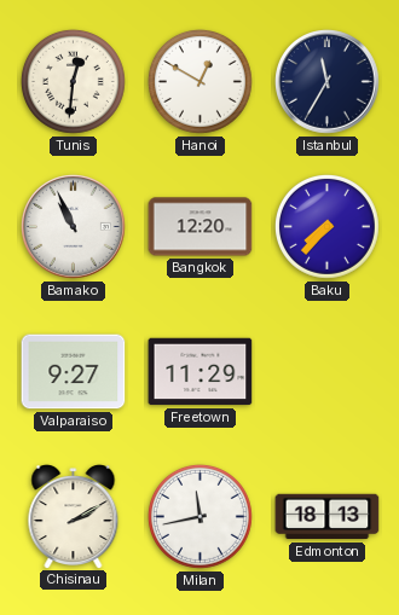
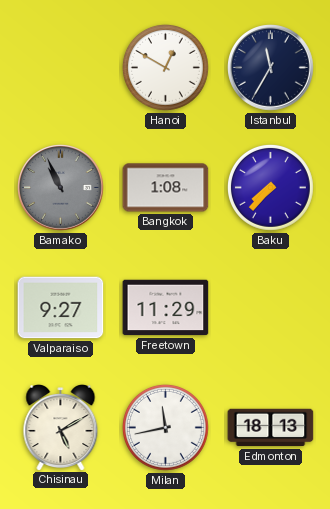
Tunis: 12:31 -> none (73, 81)
Bamako dial: white -> grey (61, 188)
Bangkok: 12:20 -> 1:08 (166, 188)
Chisinau: 2:10 -> 5:10 (61, 428)
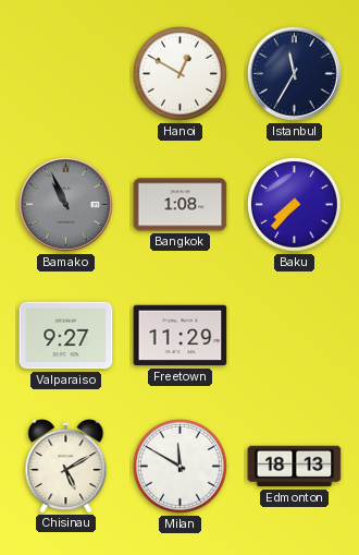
Milan: 11:43 -> 11:50 (179, 466)
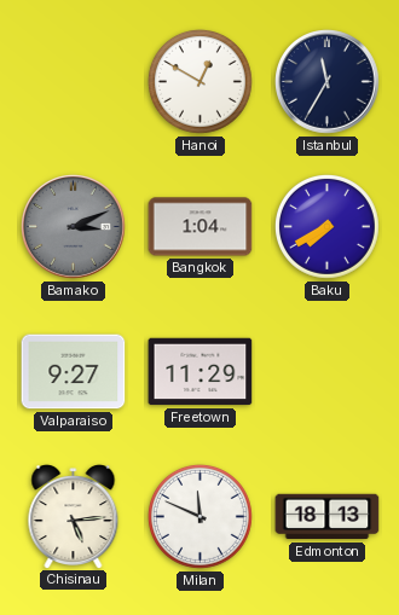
Bamako: 10:56 -> 3:11 (74, 227)
Bangkok: 1:08 -> 1:04 (201, 227)
Baku: 7:37 -> 7:40 (326, 226)
Chisinau: 5:10 -> 5:14 (74, 517)
Milan: 11:50 -> 11:49 (199, 516)
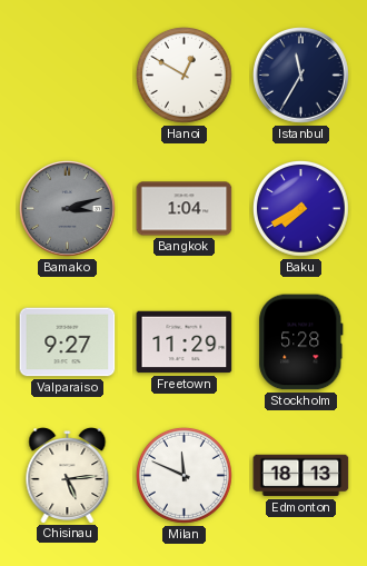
Bamako: 3:11 -> 3:12 (68, 209)
Stockholm: none -> 5:28 (301, 342)
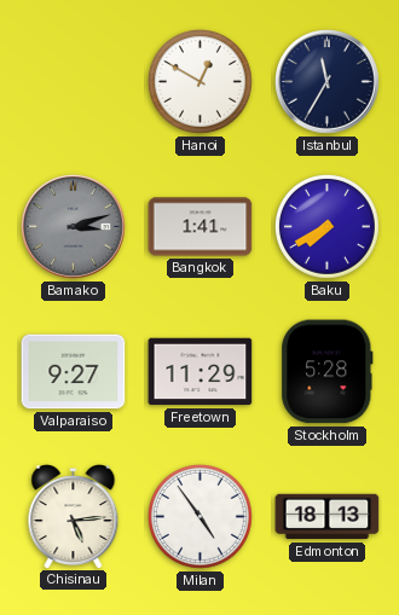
Bangkok: 1:04 -> 1:41 (201, 227)
Milan: 11:49 -> 4:54 (199, 516)
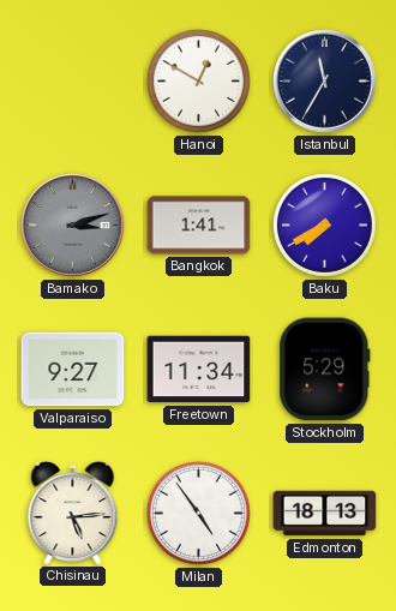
Freetown: 11:29 -> 11:34 (199, 370)
Stockholm: 5:28 -> 5:29 (325, 370)
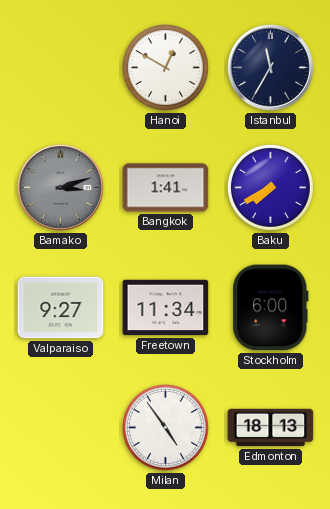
Stockholm: 5:29 -> 6:00 (271, 308)
Chisinau: 5:14 -> none (73, 514)
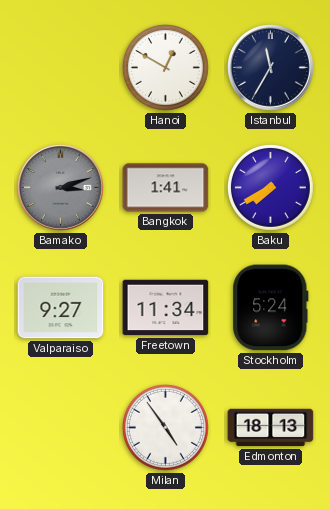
Stockholm: 6:00 -> 5:24 (271, 308)
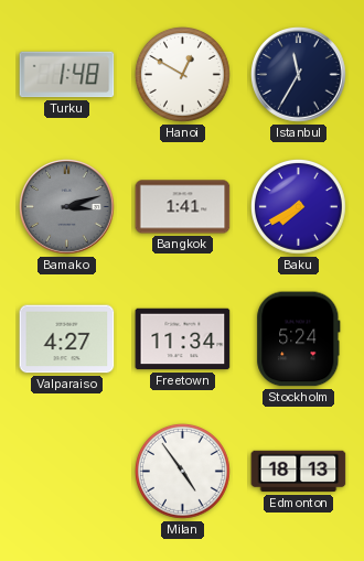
Turku: none -> 1:48 (67, 75)
Valparaiso: 9:27 -> 4:27 (67, 339)
